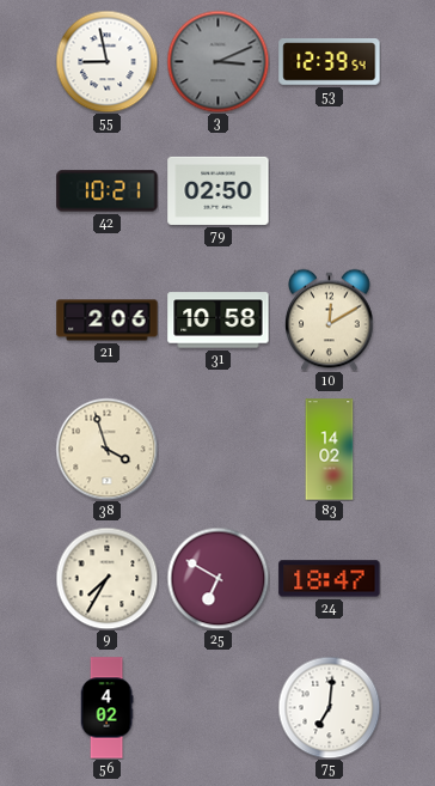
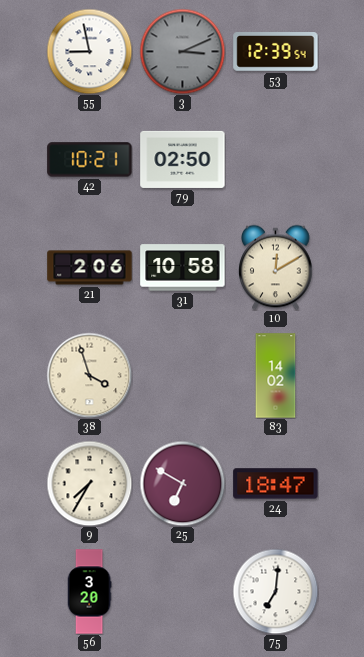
56: 4:02 -> 3:20 (89, 592)
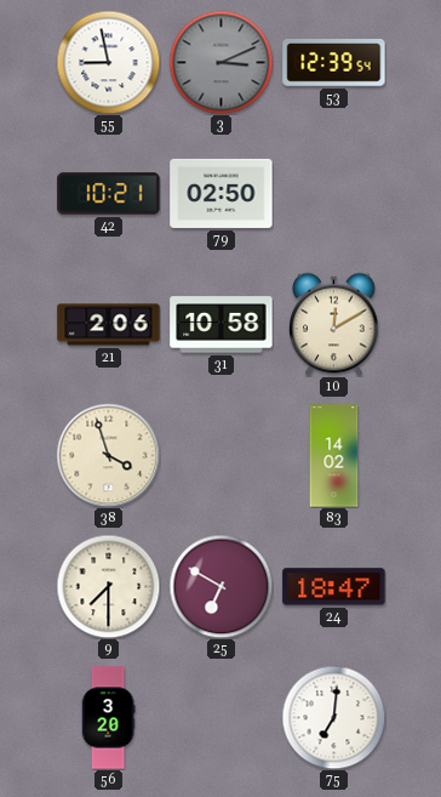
9: 7:35 -> 7:30 (108, 586)
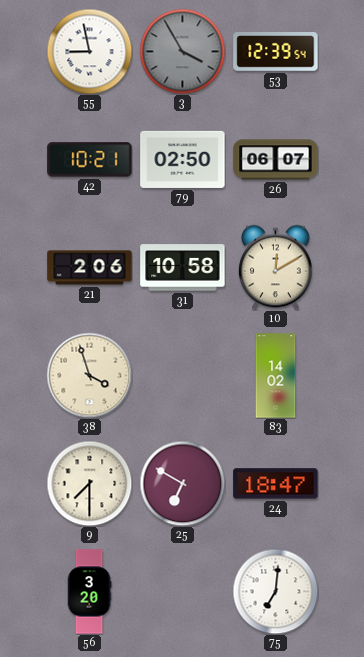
3: 3:11 -> 3:55 (182, 51)
26: none -> 06:07 (276, 160)
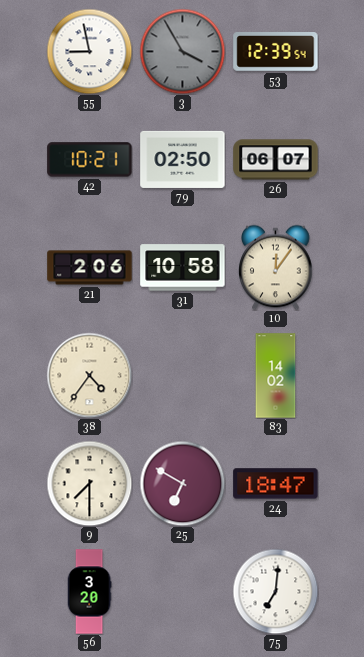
10: 12:10 -> 12:06 (276, 267)
38: 3:57 -> 4:36 (89, 375)
